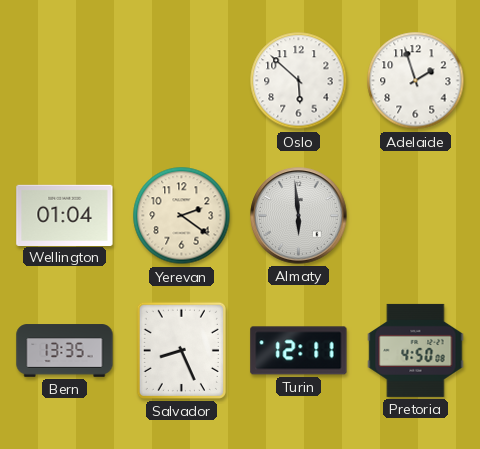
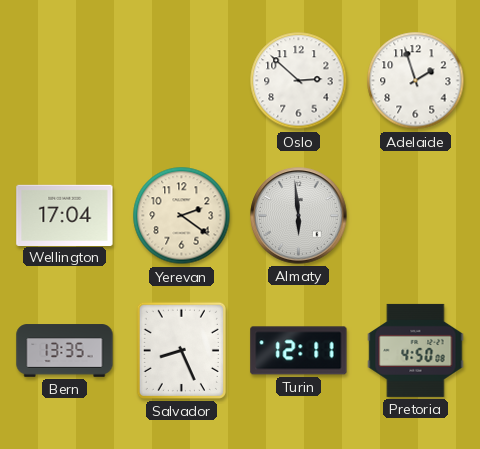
Oslo: 5:52 -> 2:52 (299, 81)
Wellington: 01:04 -> 17:04 (65, 215)
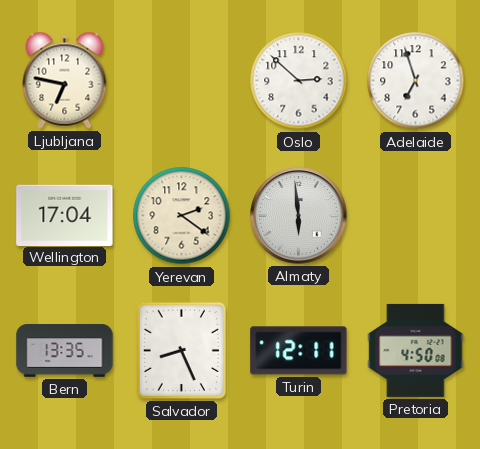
Ljubljana: none -> 6:47 (65, 80)
Adelaide: 1:57 -> 6:57 (416, 81)
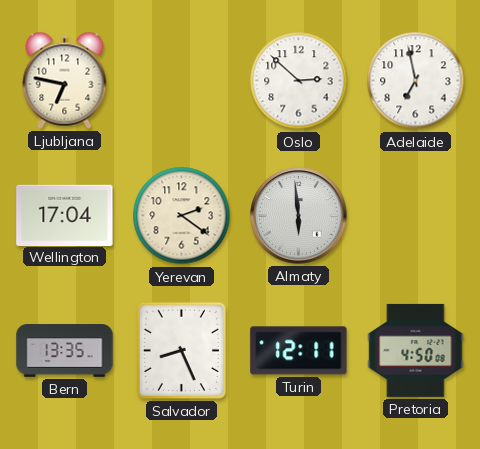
Adelaide: 6:57 -> 6:58 (416, 81)
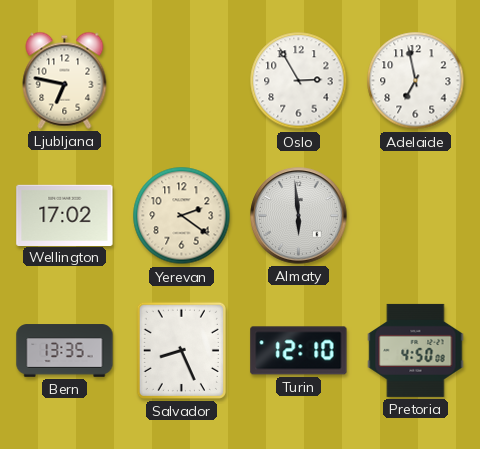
Oslo: 2:52 -> 2:55 (299, 81)
Wellington: 17:04 -> 17:02 (65, 215)
Turin: 12:11 -> 12:10 (299, 351)
